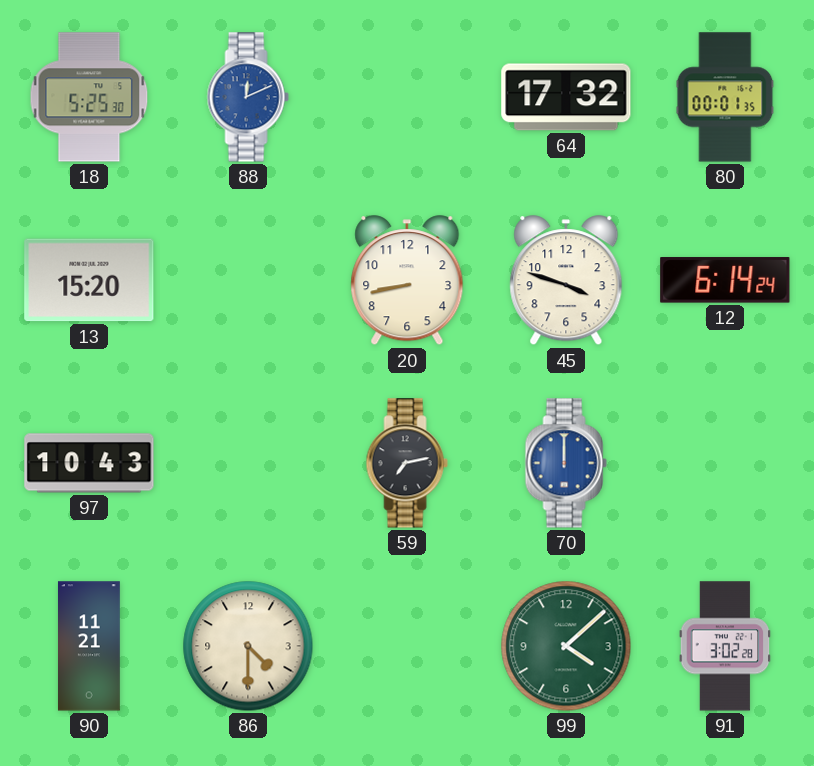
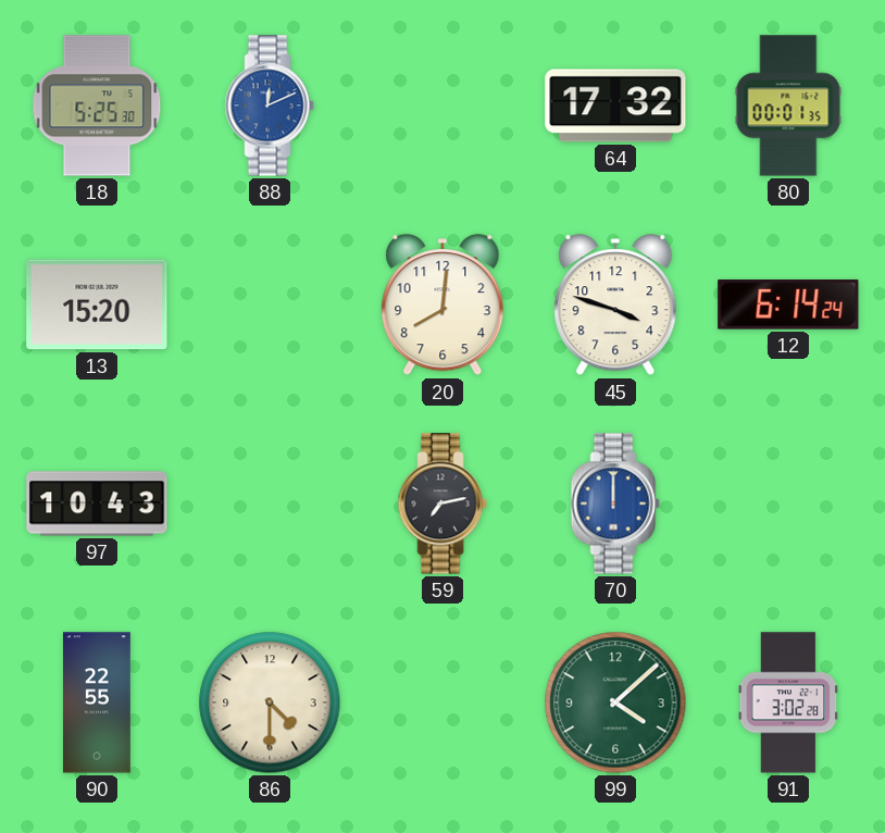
20: 8:43 -> 8:01 (442, 306)
90: 11:21 -> 22:55 (97, 703)
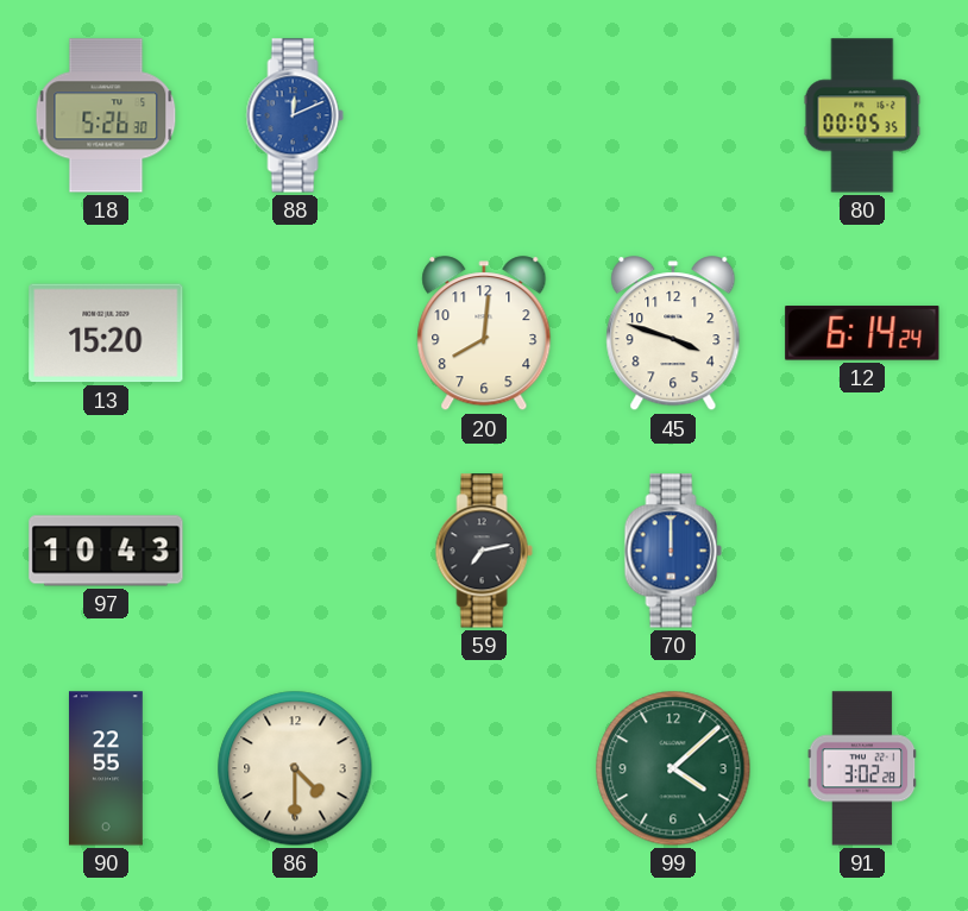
18: 5:25 -> 5:26 (106, 115)
64: 17:32 -> none (615, 105)
80: 00:01 -> 00:05 (862, 115)
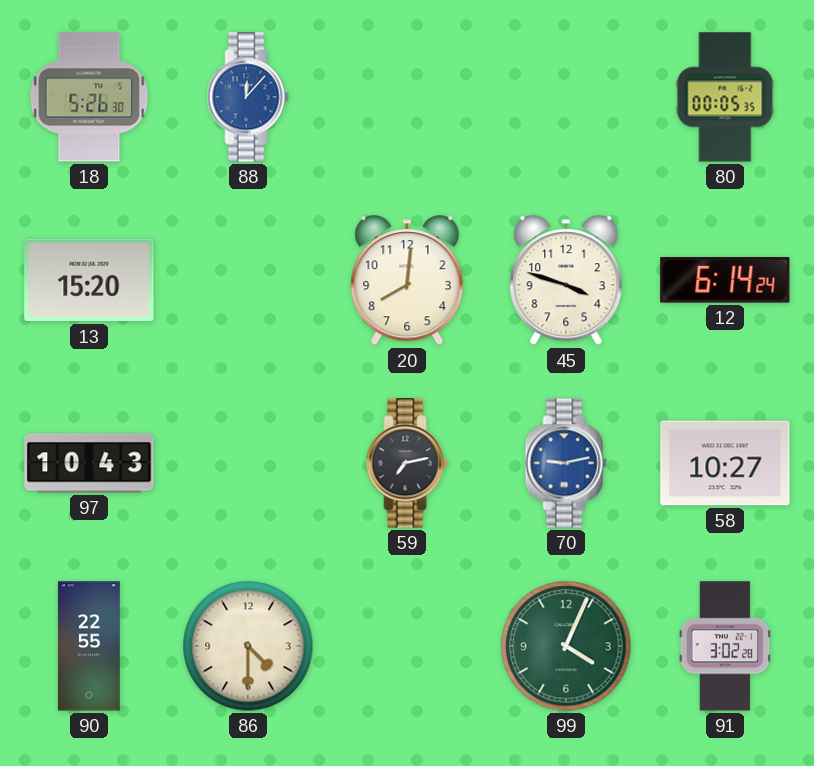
88: 12:11 -> 12:07 (248, 97)
70: 12:00 -> 9:13 (566, 463)
58: none -> 10:27 (725, 463)
99: 4:08 -> 4:04 (566, 646)
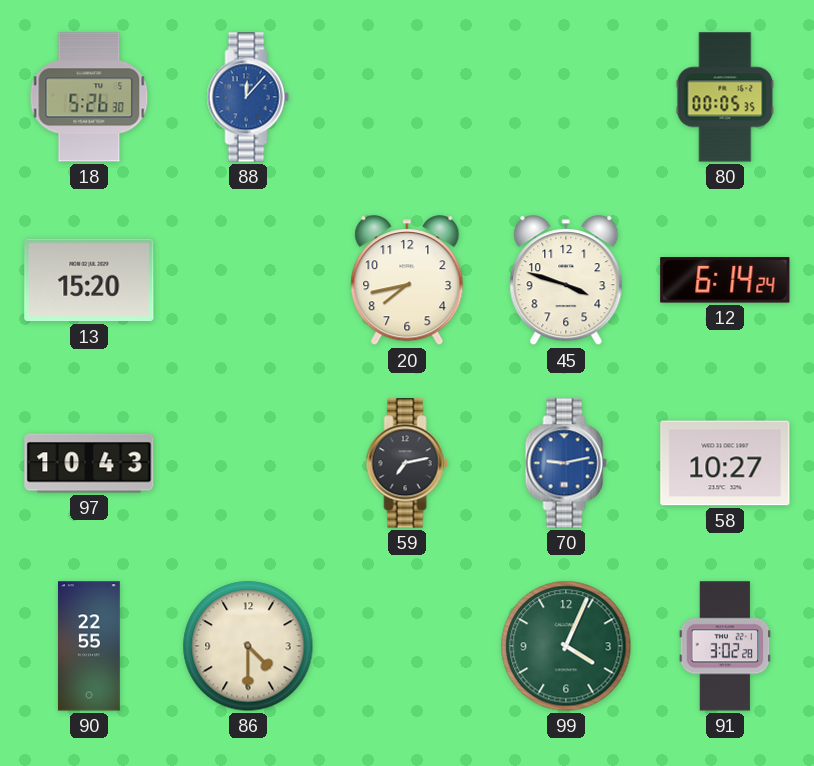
20: 8:01 -> 7:43 (407, 281)
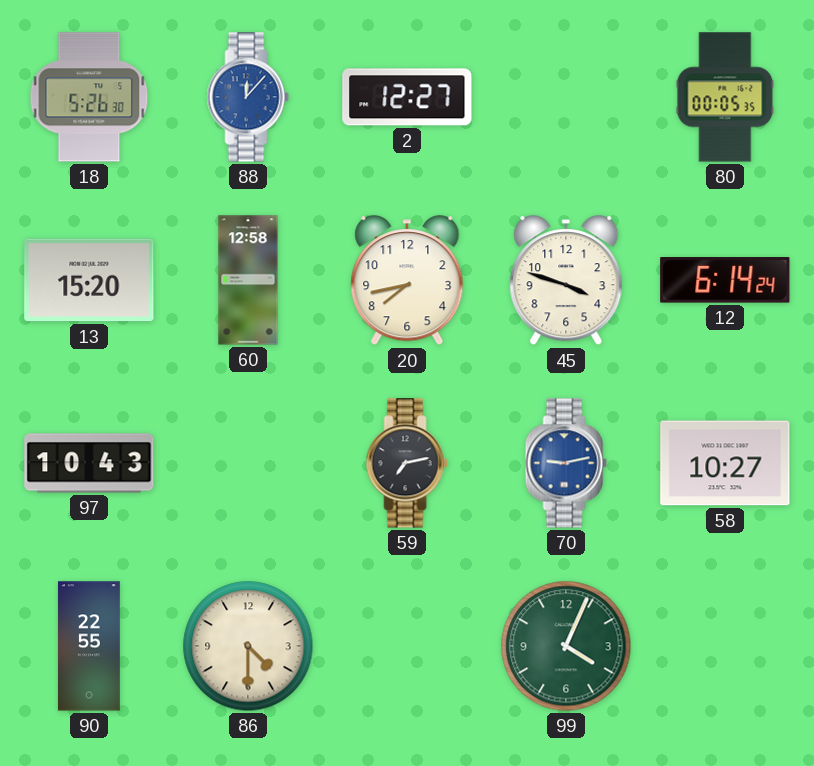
2: none -> 12:27 (407, 97)
60: none -> 12:58 (248, 280)
91: 3:02 -> none (725, 646)
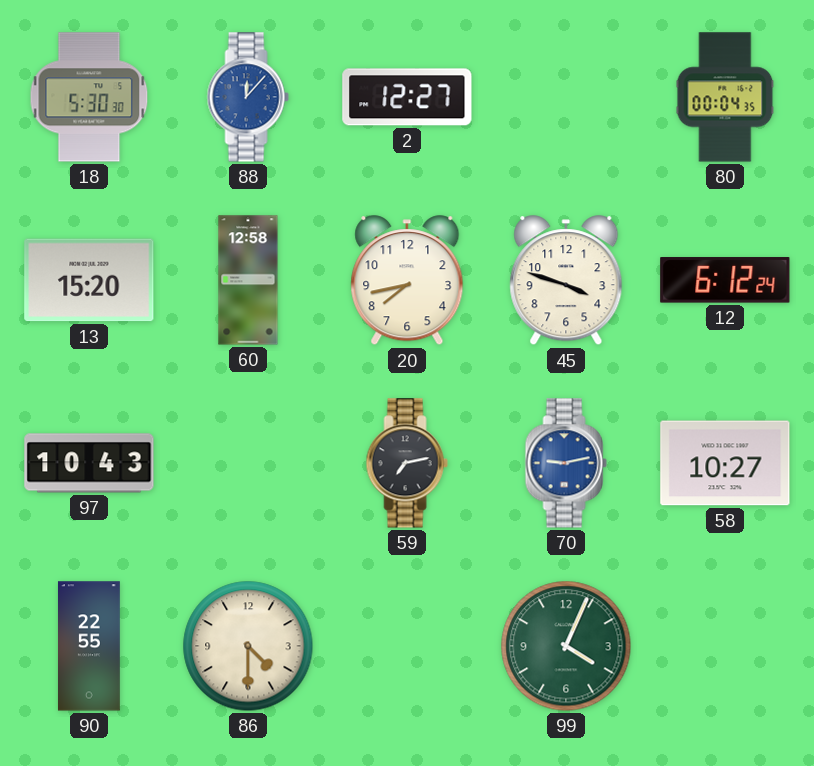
18: 5:26 -> 5:30 (89, 97)
80: 00:05 -> 00:04 (725, 97)
12: 6:14 -> 6:12 (725, 280)
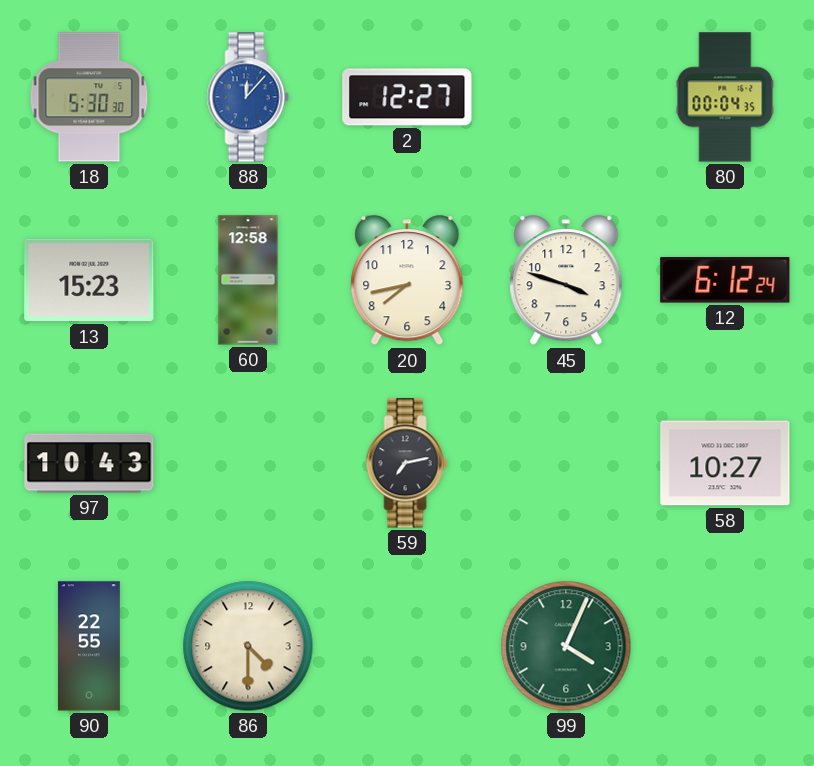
13: 15:20 -> 15:23 (89, 280)
70: 9:13 -> none (566, 463)
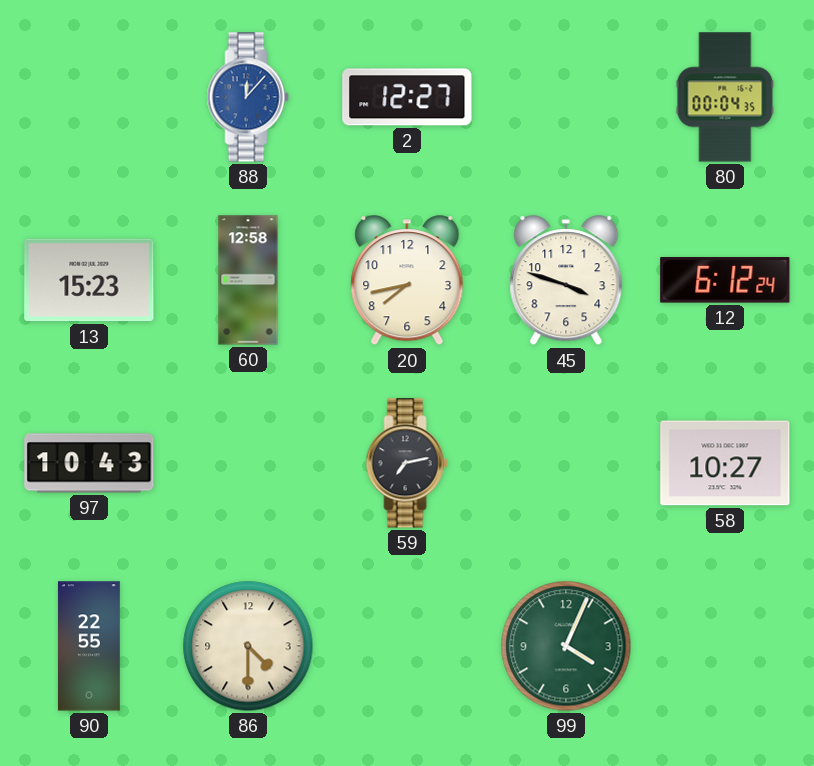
18: 5:30 -> none (89, 97)
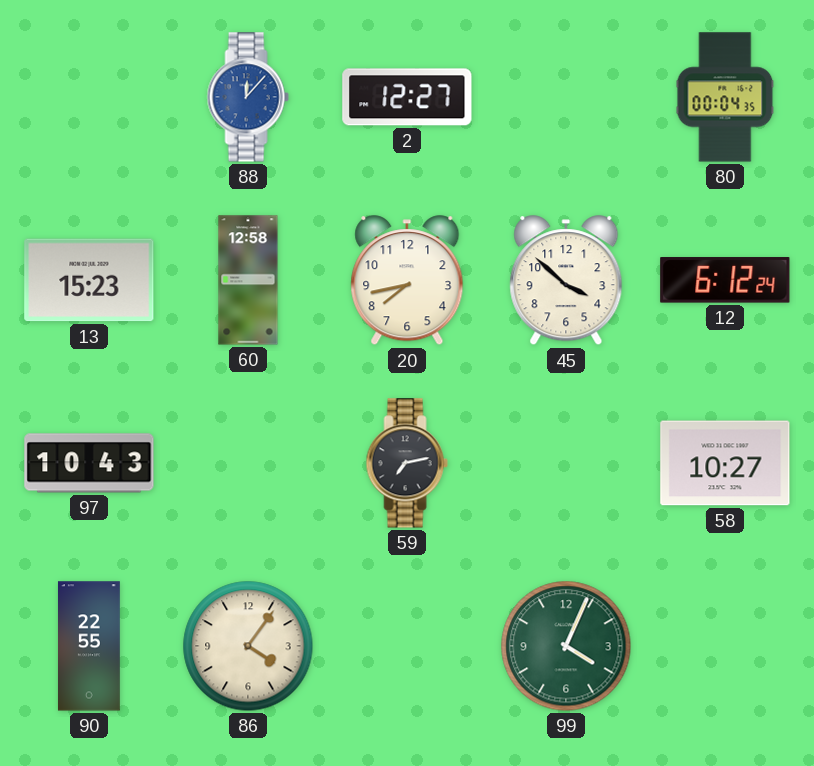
45: 3:48 -> 3:52 (566, 281)
86: 4:30 -> 4:06 (248, 646)
